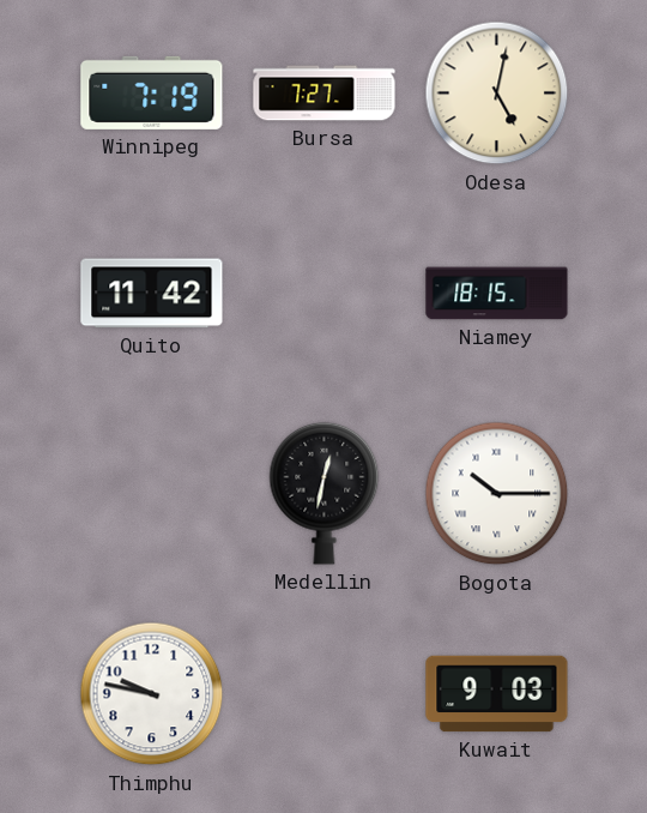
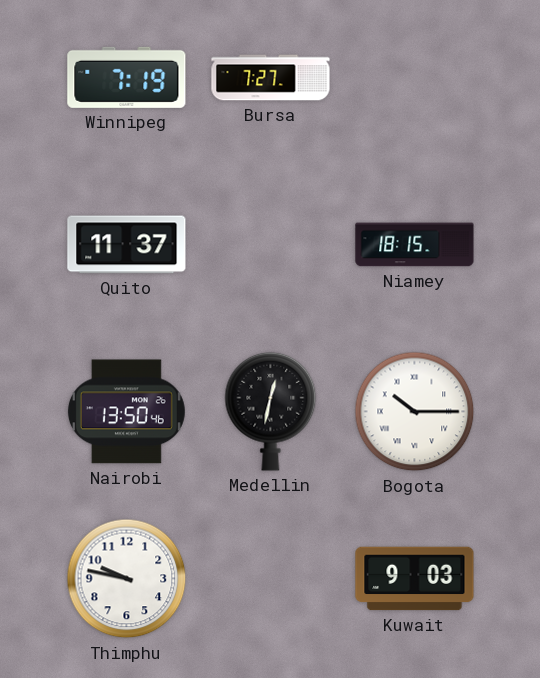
Odesa: 5:02 -> none (497, 94)
Quito: 11:42 -> 11:37 (127, 245)
Nairobi: none -> 13:50 (126, 412)
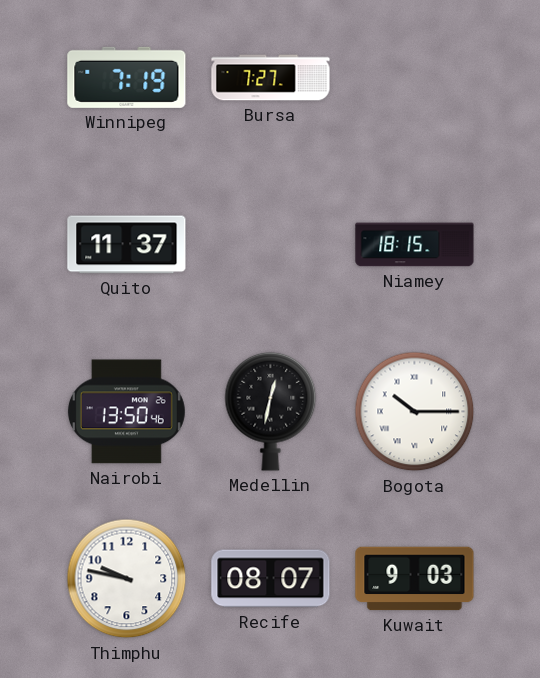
Recife: none -> 08:07 (271, 579)
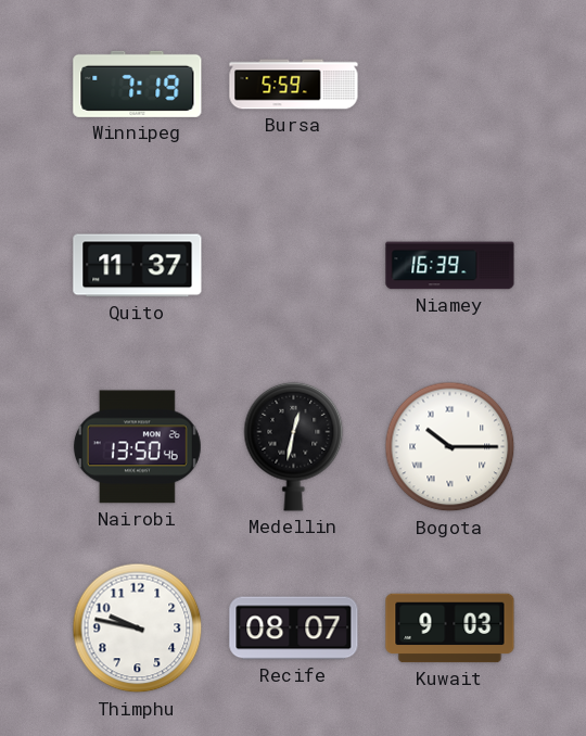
Bursa: 7:27 -> 5:59 (294, 85)
Niamey: 18:15 -> 16:39 (450, 266)
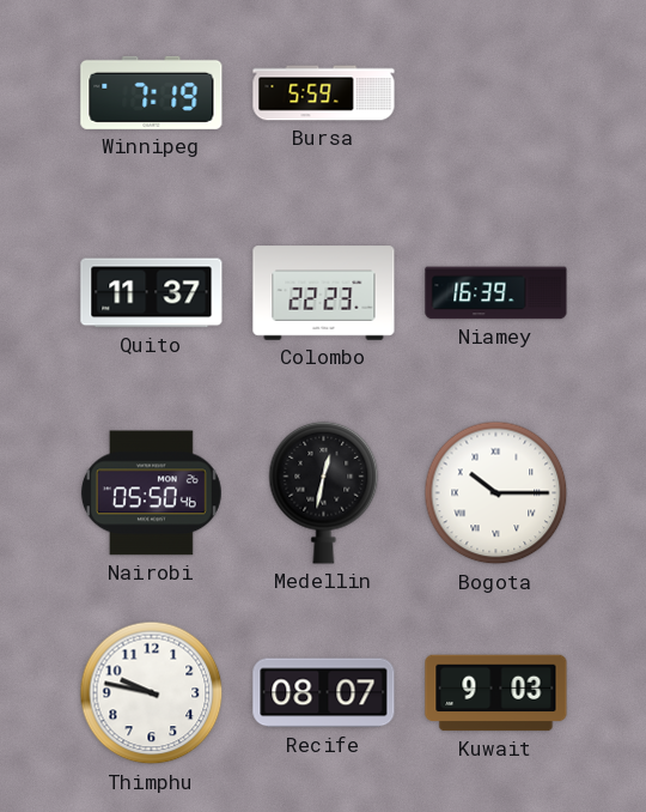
Colombo: none -> 22:23 (324, 293)
Nairobi: 13:50 -> 05:50 (151, 493)
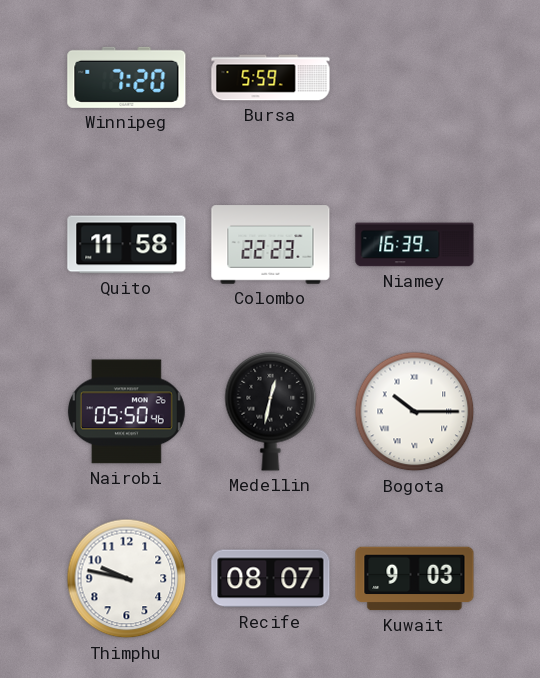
Winnipeg: 7:19 -> 7:20 (127, 77)
Quito: 11:37 -> 11:58 (127, 245)
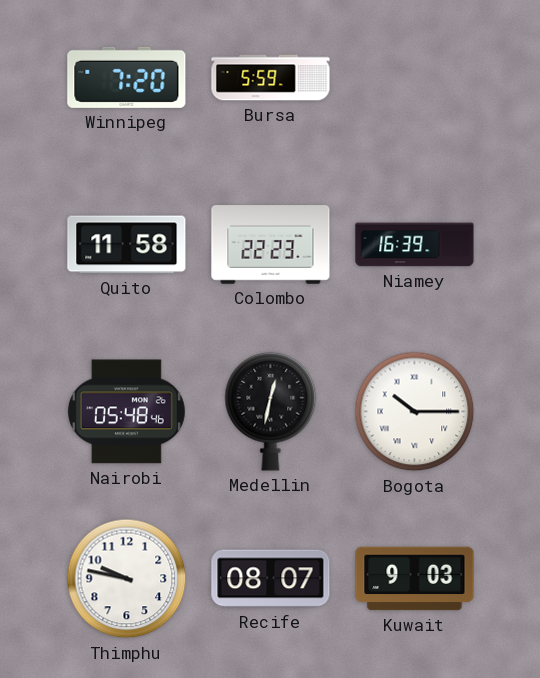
Nairobi: 05:50 -> 05:48 (126, 412)
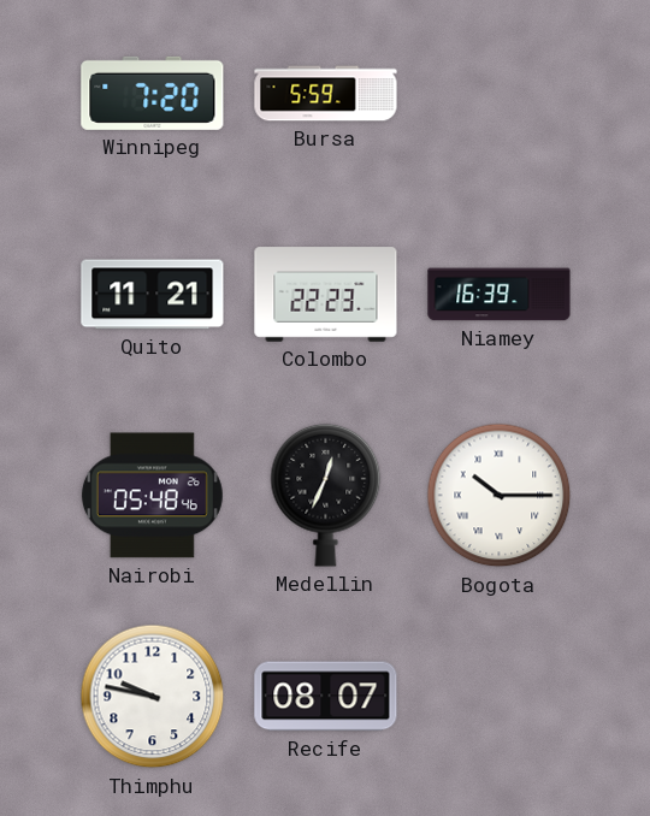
Quito: 11:58 -> 11:21 (153, 295)
Medellin: 12:32 -> 12:34 (326, 495)
Kuwait: 9:03 -> none (415, 579)
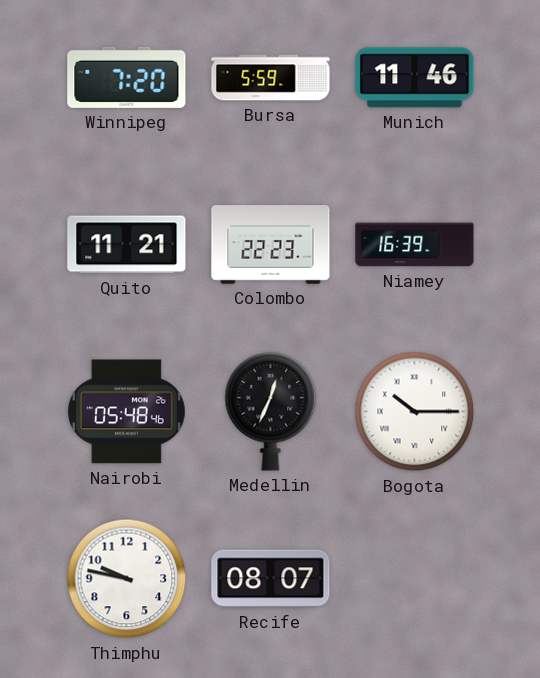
Munich: none -> 11:46 (415, 78)
